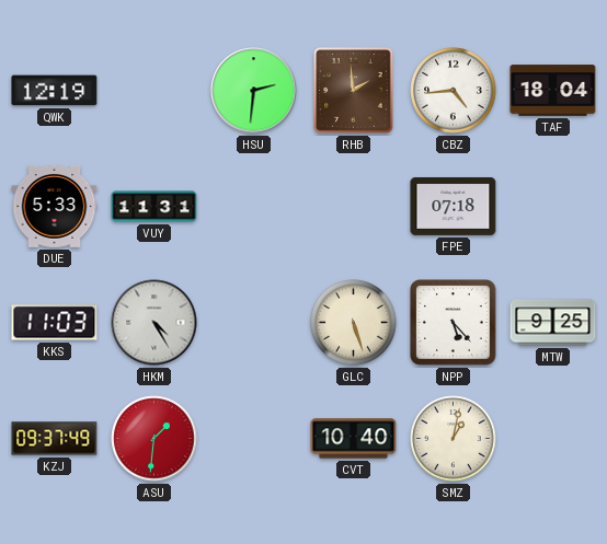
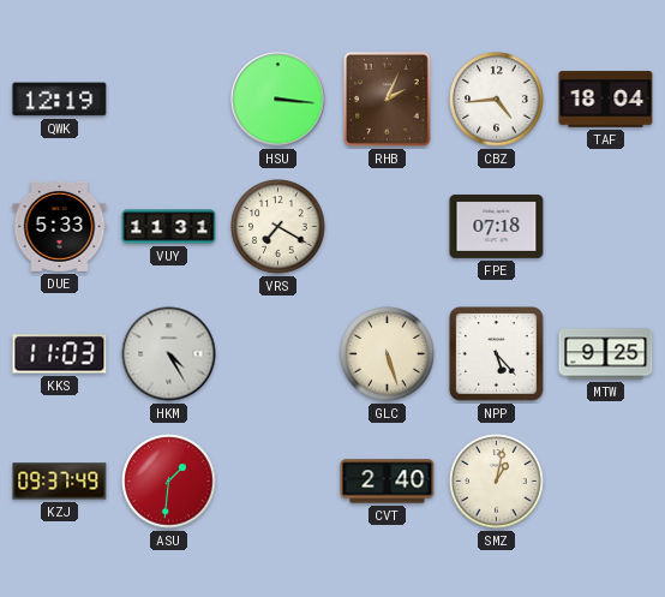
HSU: 2:31 -> 3:16 (278, 100)
RHB: 1:59 -> 2:04 (388, 100)
VRS: none -> 7:20 (278, 227)
CVT: 10:40 -> 2:40 (388, 482)
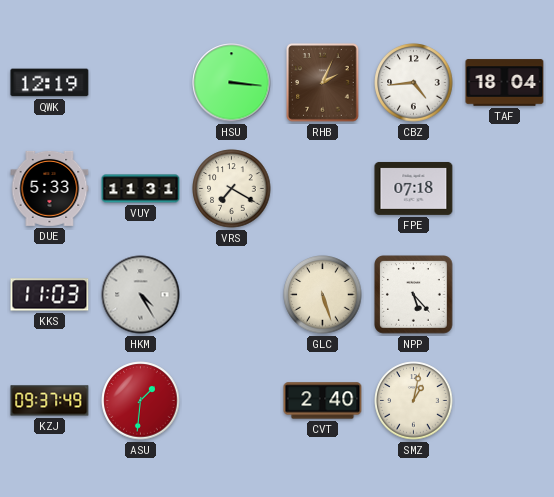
MTW: 9:25 -> none (606, 354)
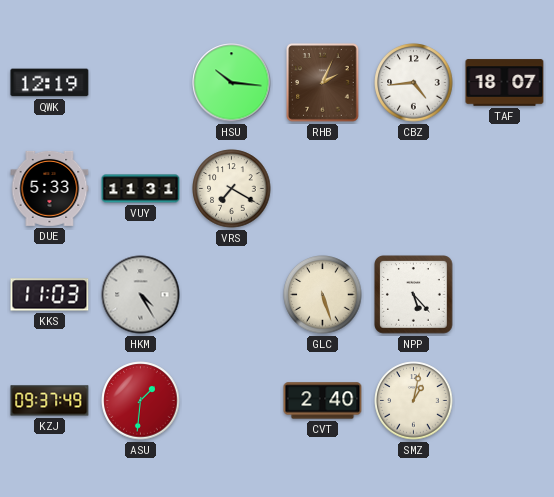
HSU: 3:16 -> 10:16 (232, 83)
TAF: 18:04 -> 18:07 (505, 83)
FPE: 07:18 -> none (414, 188)
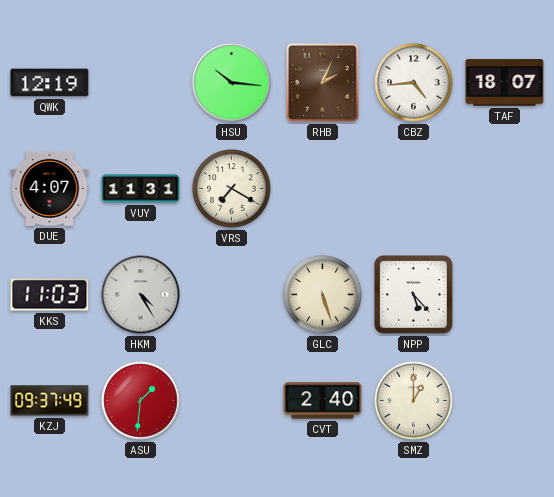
DUE: 5:33 -> 4:07 (50, 188)
SMZ: 1:02 -> 1:00 (414, 401)
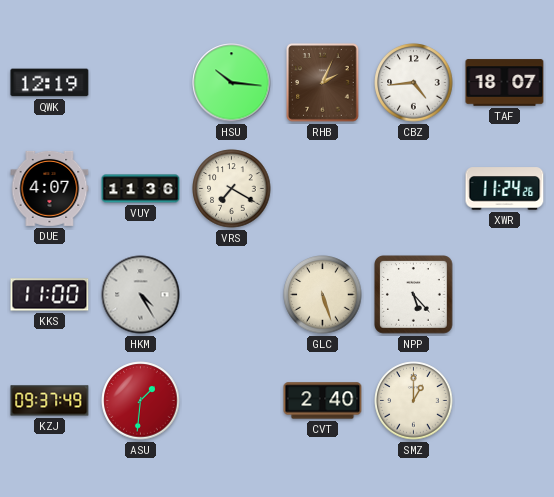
VUY: 11:31 -> 11:36 (141, 189)
XWR: none -> 11:24 (505, 189)
KKS: 11:03 -> 11:00 (50, 295)
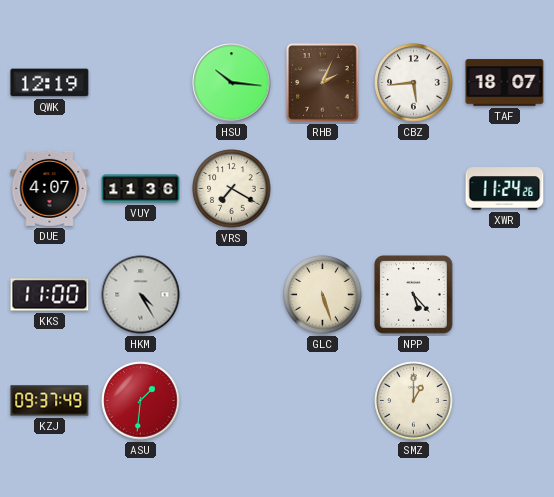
CBZ: 4:44 -> 5:44 (414, 83)
CVT: 2:40 -> none (323, 401)
